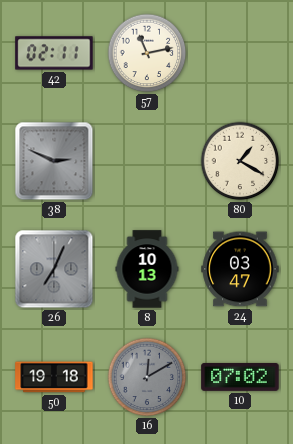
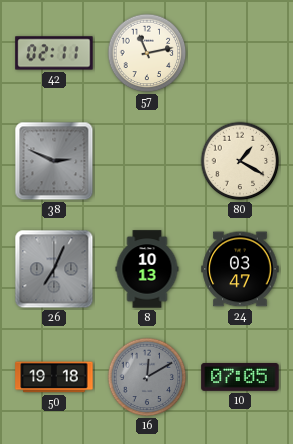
10: 07:02 -> 07:05 (240, 377)
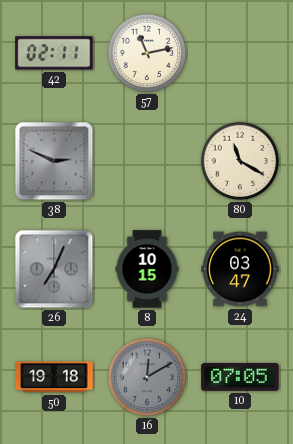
80: 1:20 -> 11:20 (240, 161)
8: 10:13 -> 10:15 (147, 269)
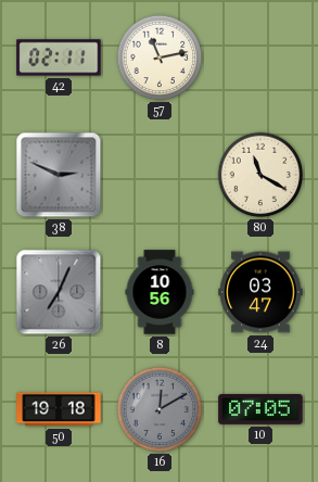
8: 10:15 -> 10:56 (160, 292)
